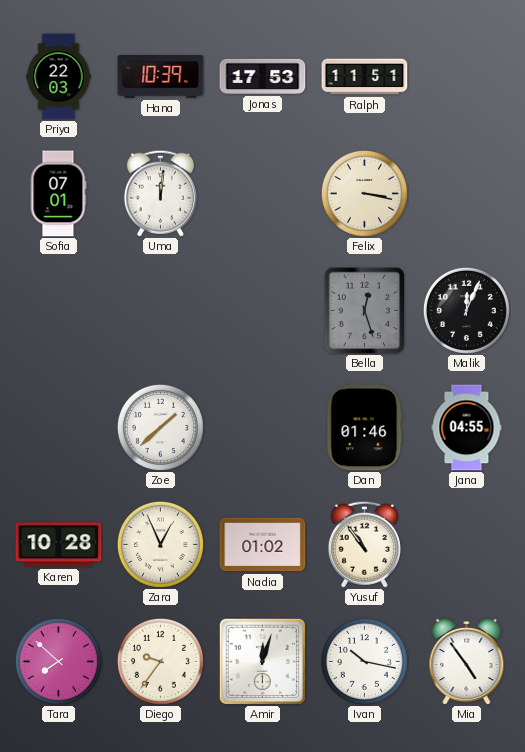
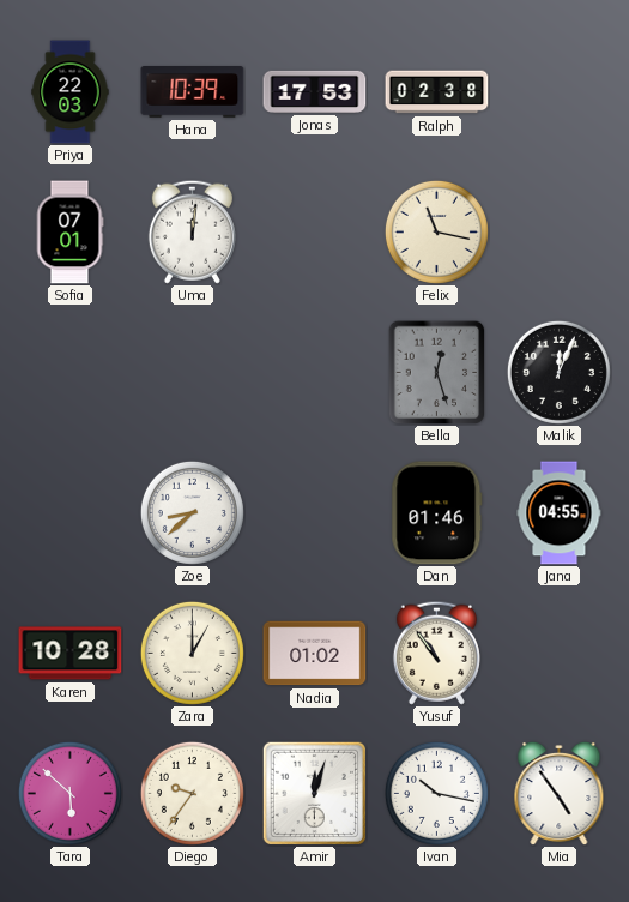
Ralph: 11:51 -> 02:38 (437, 92)
Felix: 3:17 -> 11:17 (436, 231)
Zoe: 1:38 -> 8:38 (192, 512)
Zara: 12:56 -> 1:00 (192, 653)
Tara: 7:52 -> 5:52 (69, 793)
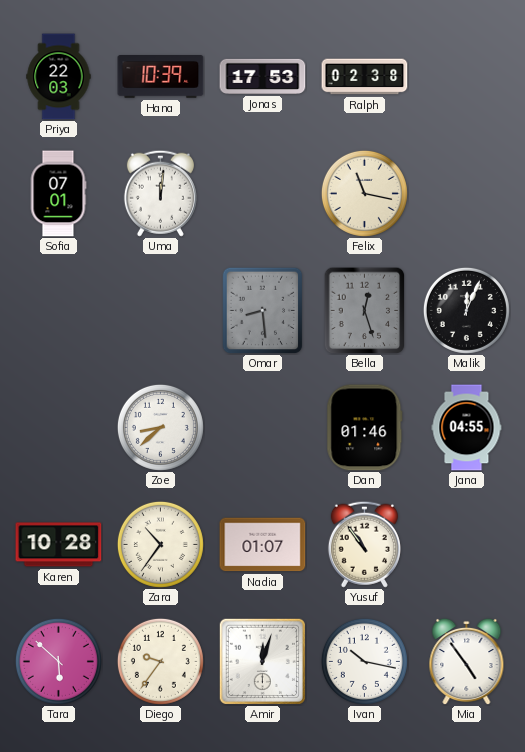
Omar: none -> 8:29 (263, 310)
Zara: 1:00 -> 10:36 (160, 544)
Nadia: 01:02 -> 01:07 (263, 545)
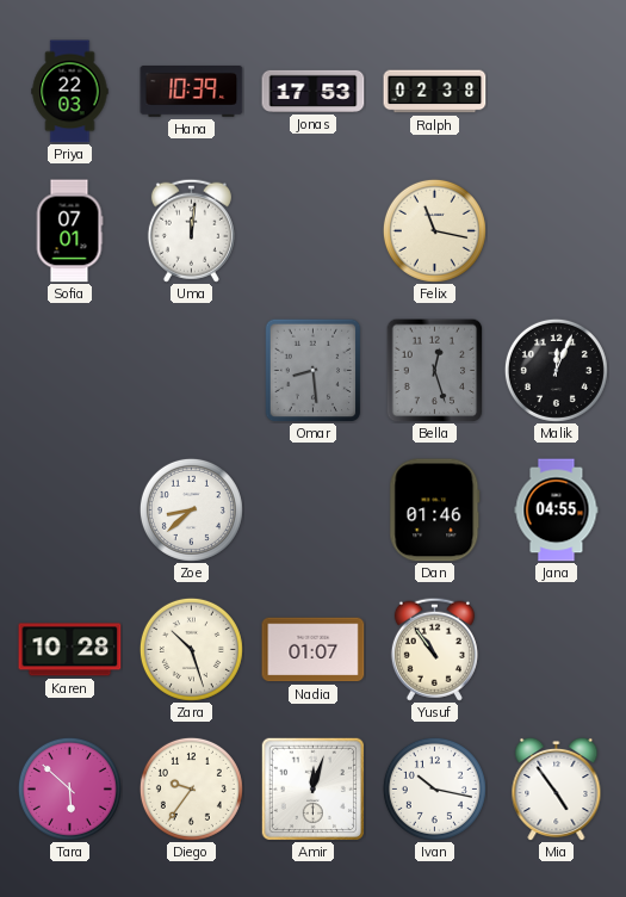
Zara: 10:36 -> 10:27 (191, 649)
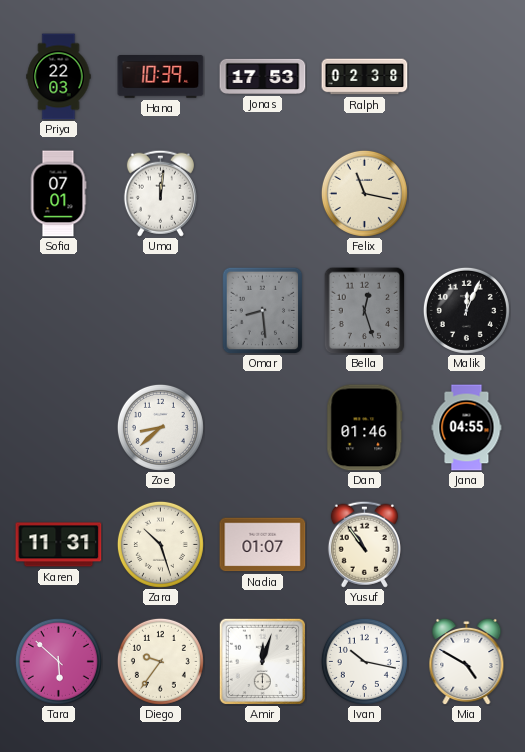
Karen: 10:28 -> 11:31 (59, 545)
Mia: 4:54 -> 4:50 (467, 661)
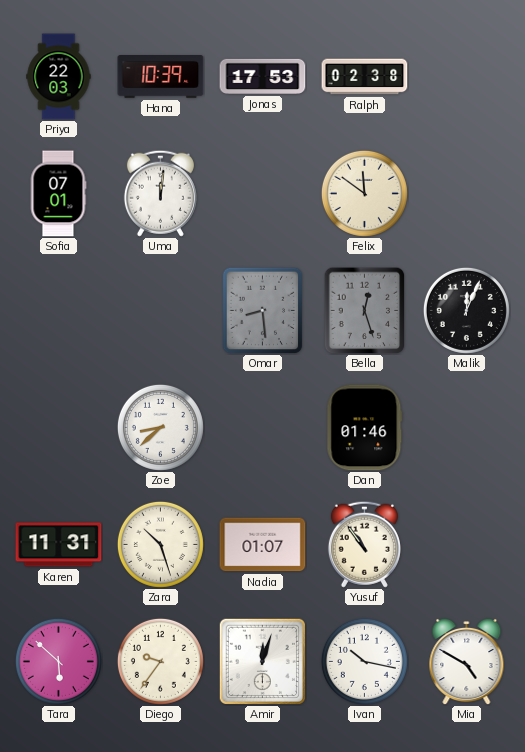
Felix: 11:17 -> 11:51 (364, 193)
Jana: 04:55 -> none (467, 428)
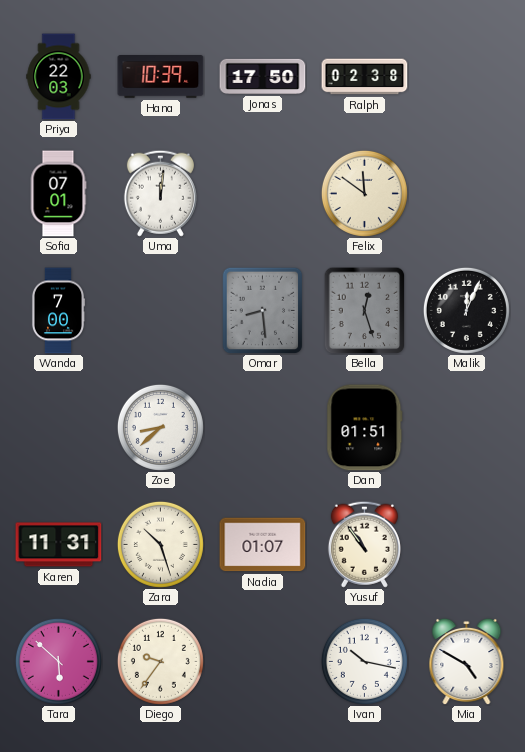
Jonas: 17:53 -> 17:50 (263, 76)
Wanda: none -> 7:00 (58, 311)
Dan: 01:46 -> 01:51 (365, 428)
Amir: 12:03 -> none (262, 661)
